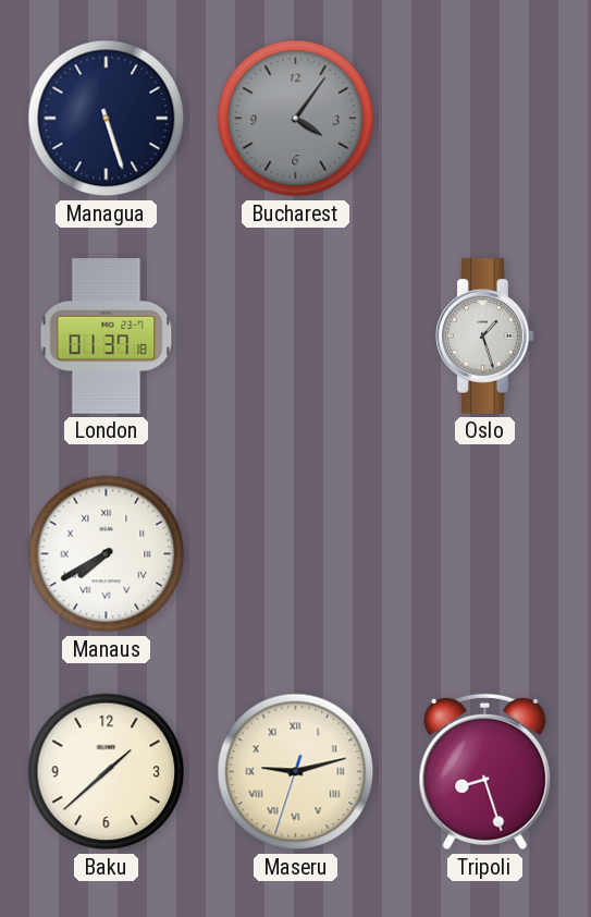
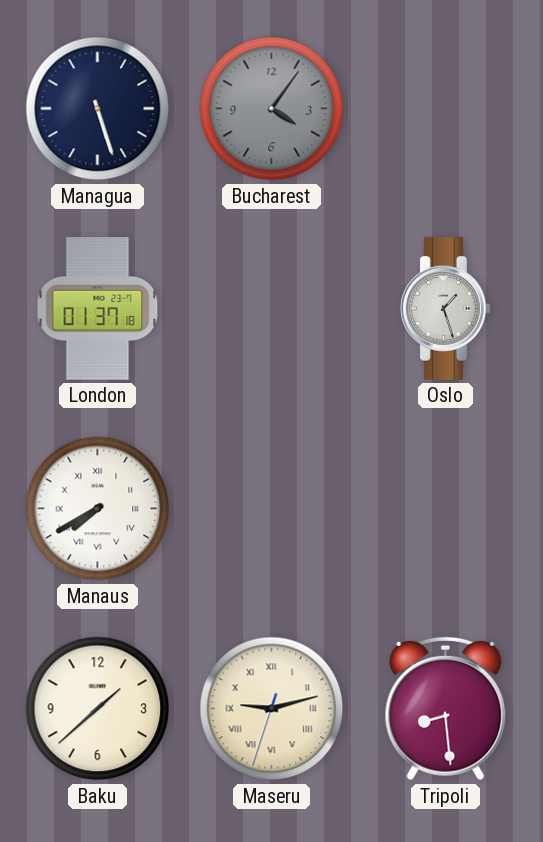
Tripoli: 8:27 -> 8:29 (446, 709)
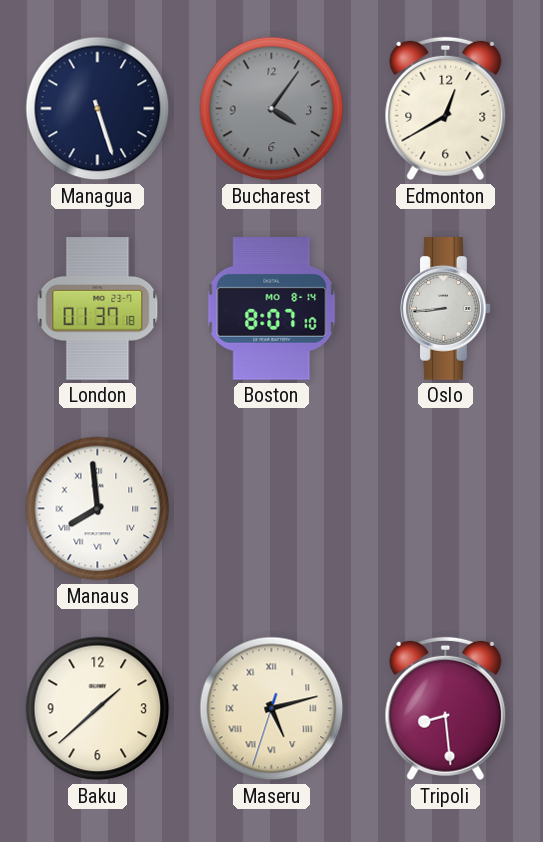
Edmonton: none -> 12:40 (446, 109)
Boston: none -> 8:07 (272, 309)
Oslo: 1:27 -> 8:44 (446, 309)
Manaus: 7:40 -> 7:59 (98, 509)
Maseru: 9:12 -> 5:12 (272, 709)
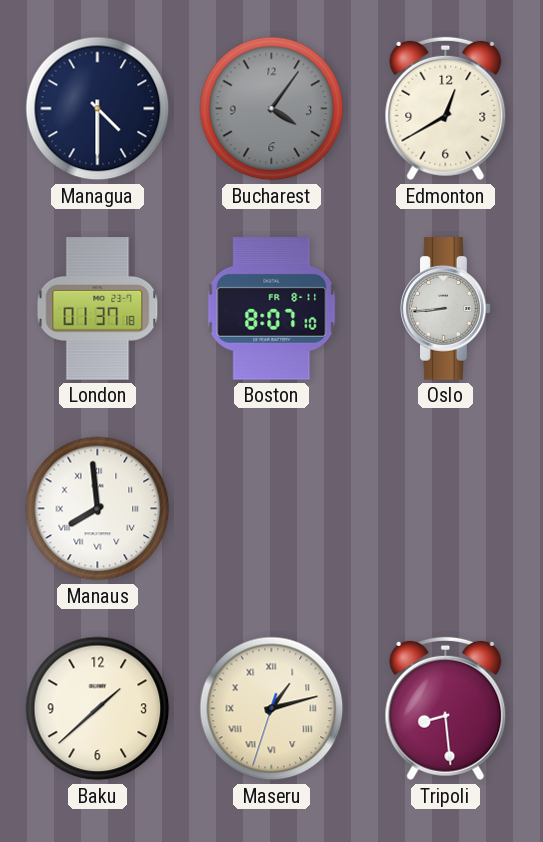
Managua: 5:27 -> 4:30 (98, 109)
Boston date: MO 8-14 -> FR 8-11 (272, 309)
Maseru: 5:12 -> 1:12 (272, 709)
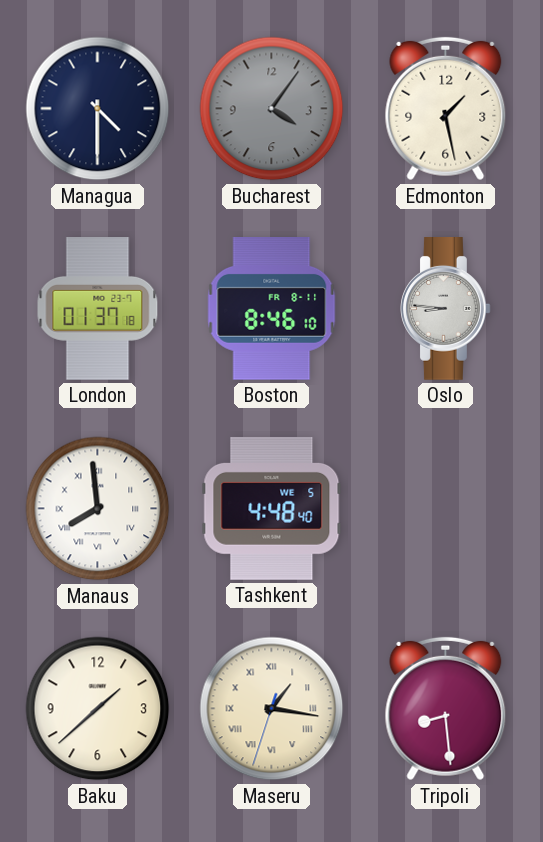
Edmonton: 12:40 -> 1:28 (446, 109)
Boston: 8:07 -> 8:46 (272, 309)
Oslo: 8:44 -> 8:46 (446, 309)
Tashkent: none -> 4:48 (272, 508)
Maseru: 1:12 -> 1:16 (272, 709)
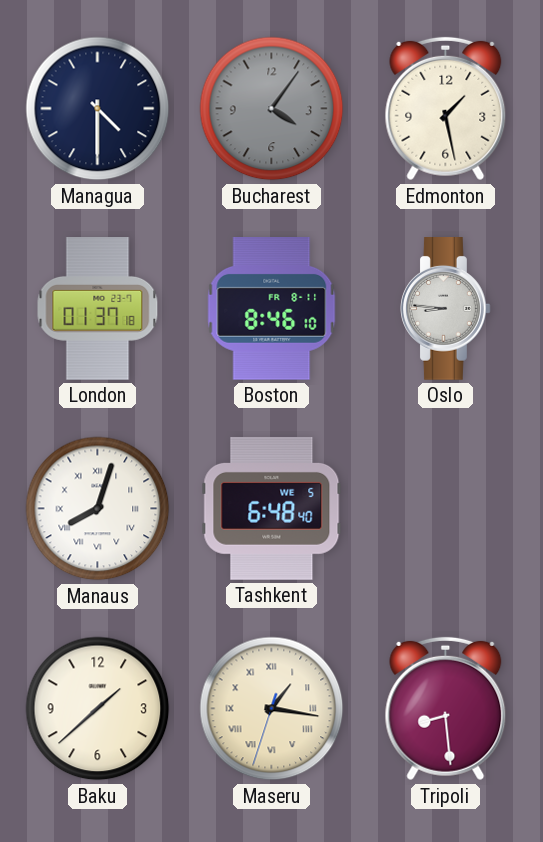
Manaus: 7:59 -> 8:03 (98, 509)
Tashkent: 4:48 -> 6:48 (272, 508)
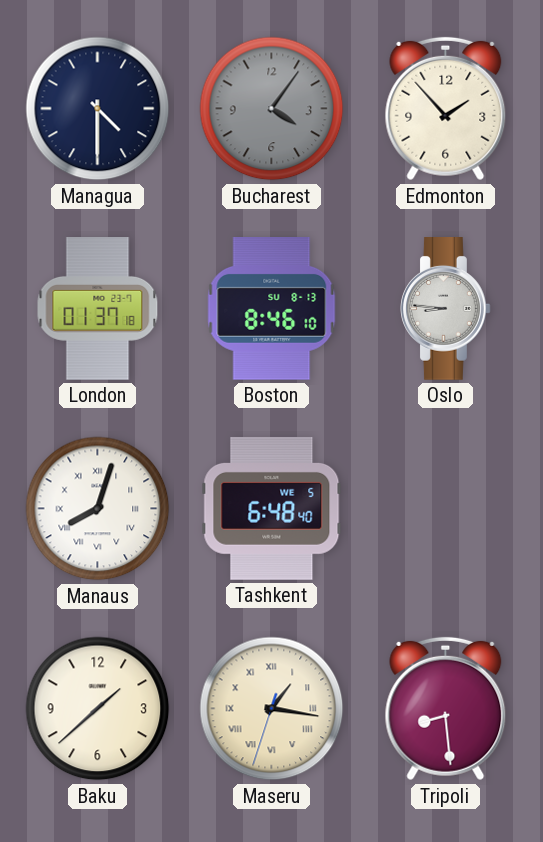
Edmonton: 1:28 -> 1:53 (446, 109)
Boston date: FR 8-11 -> SU 8-13 (272, 309)
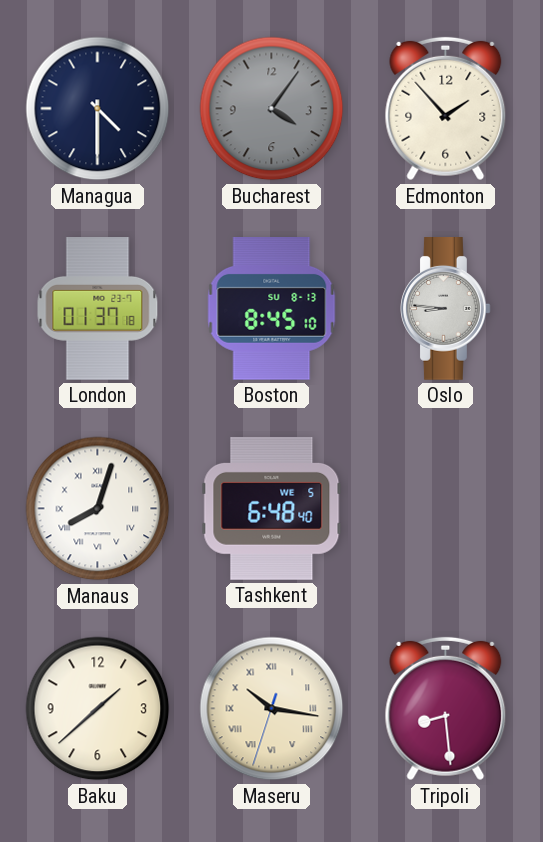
Boston: 8:46 -> 8:45 (272, 309)
Maseru: 1:16 -> 10:16 (272, 709)
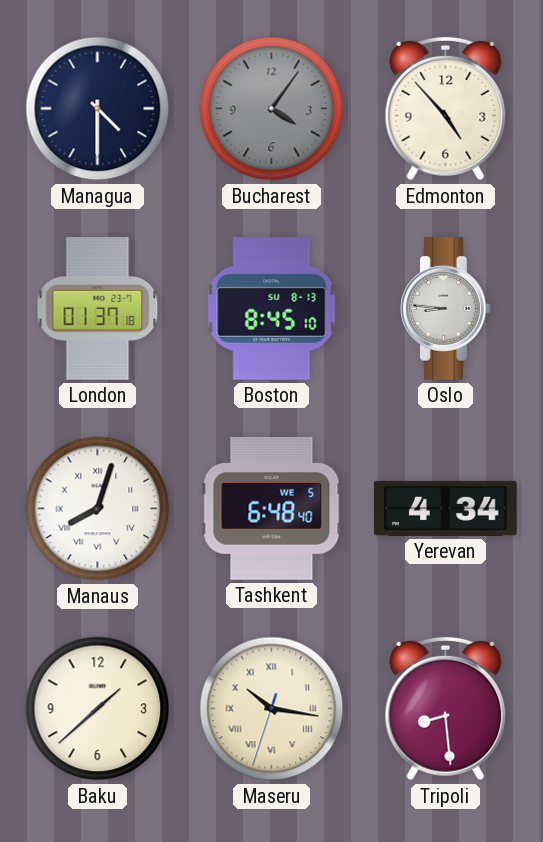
Edmonton: 1:53 -> 4:53 (446, 109)
Yerevan: none -> 4:34 (446, 508)
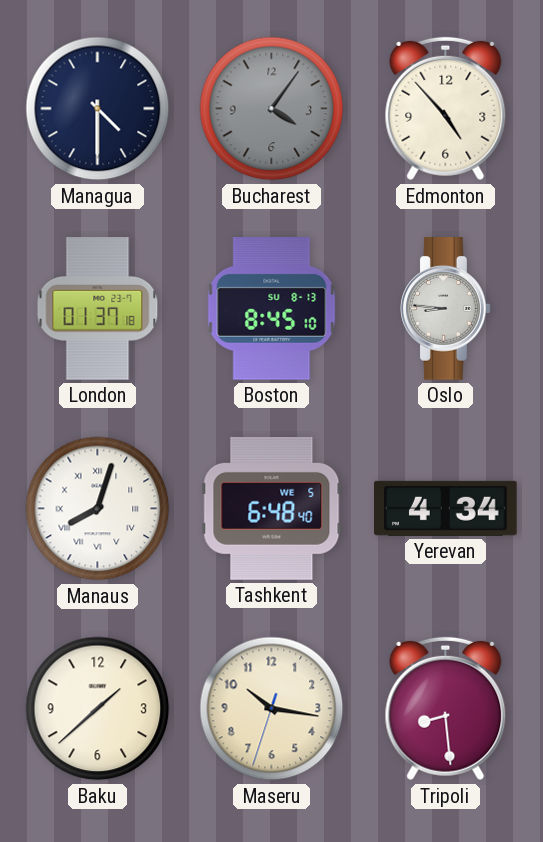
Maseru numerals: Roman -> Arabic (272, 709)
